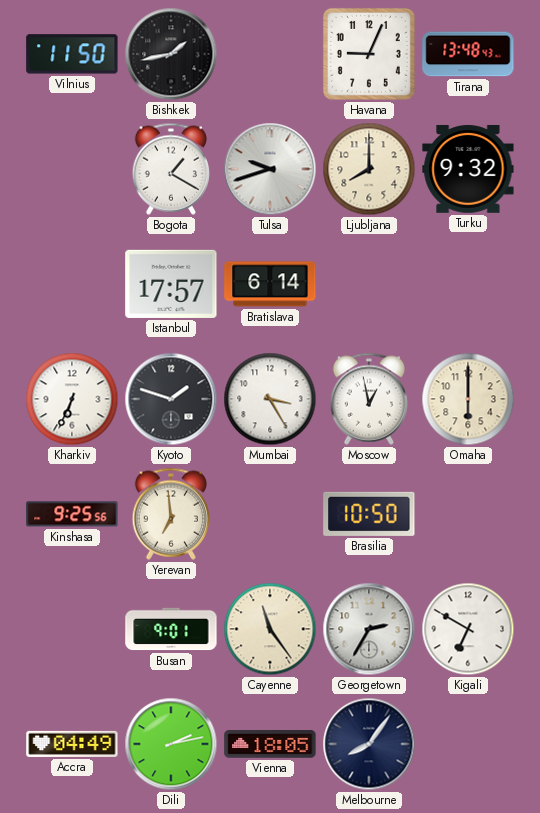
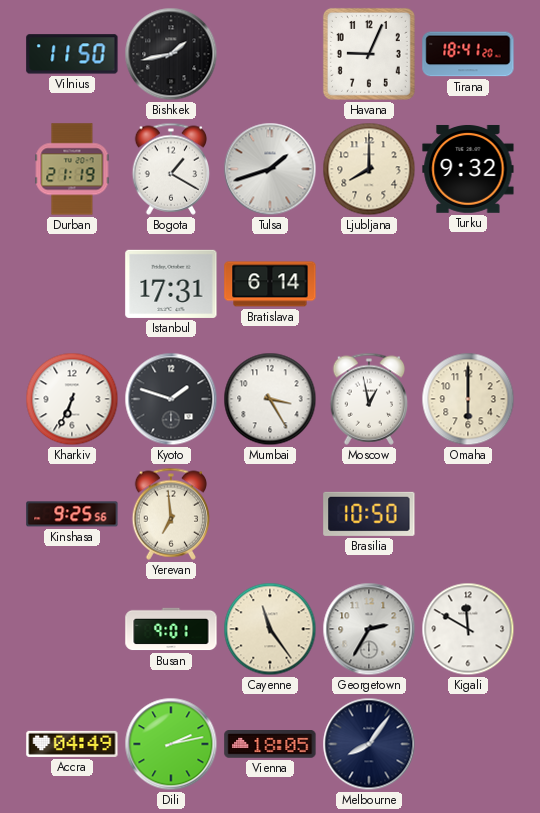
Tirana: 13:48 -> 18:41 (468, 54)
Durban: none -> 21:19 (72, 169)
Tulsa: 9:42 -> 1:42 (270, 169)
Istanbul: 17:57 -> 17:31 (171, 284)
Kigali: 6:50 -> 11:50 (468, 629)
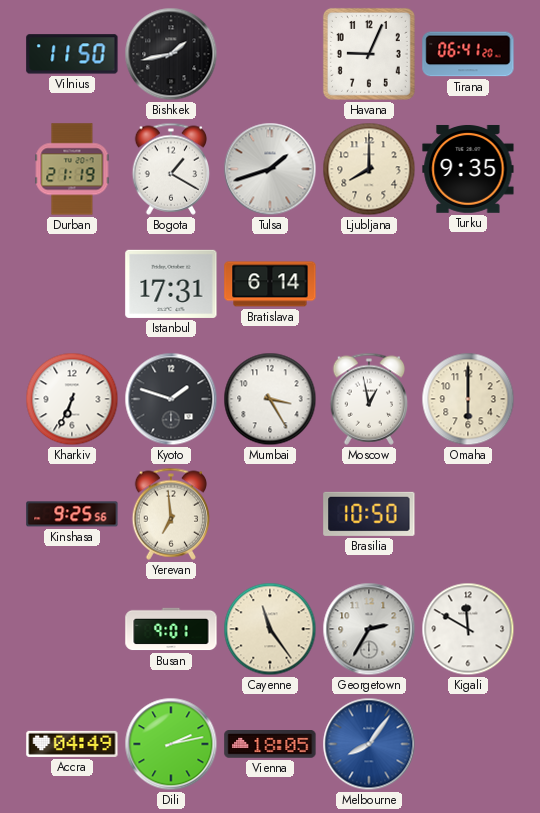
Tirana: 18:41 -> 06:41 (468, 54)
Turku: 9:32 -> 9:35 (468, 169)
Melbourne dial: navy -> blue (369, 744)
